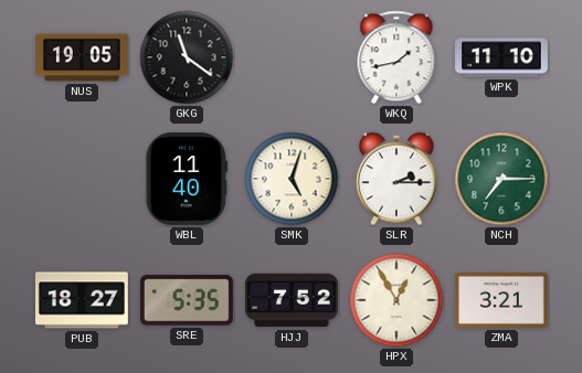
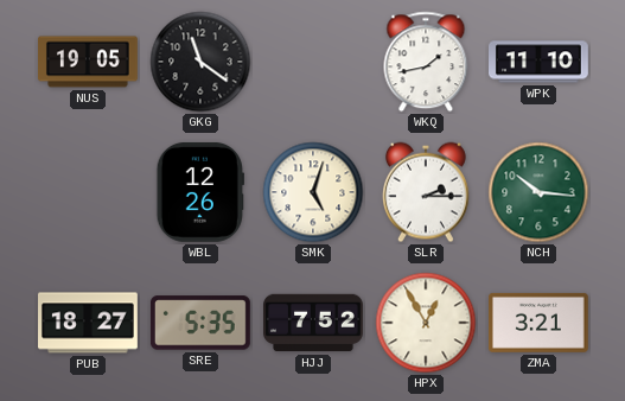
WBL: 11:40 -> 12:26 (200, 192)
NCH: 7:15 -> 10:16 (538, 192)
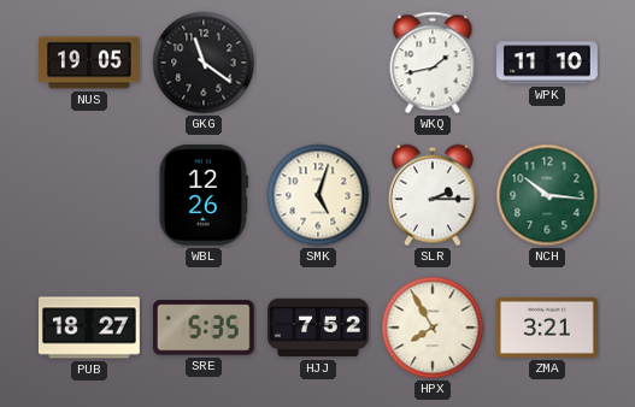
HPX: 12:55 -> 7:55 (433, 328)
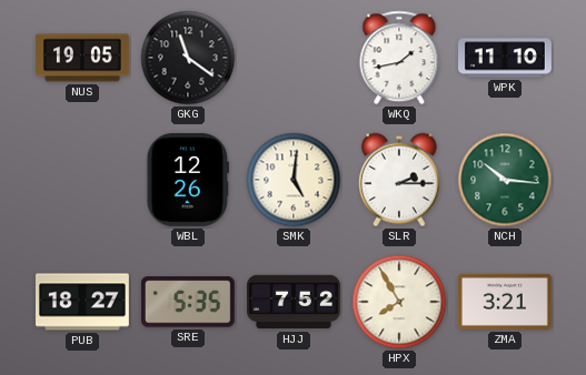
SMK: 5:03 -> 5:01 (294, 180)
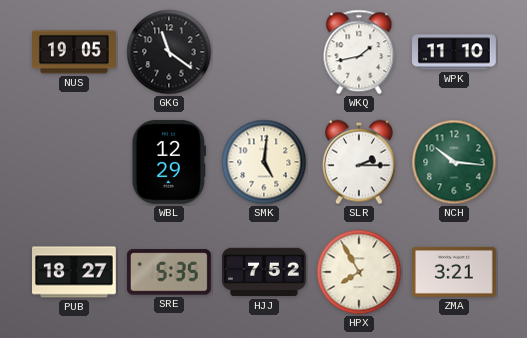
WBL: 12:26 -> 12:29 (169, 162)
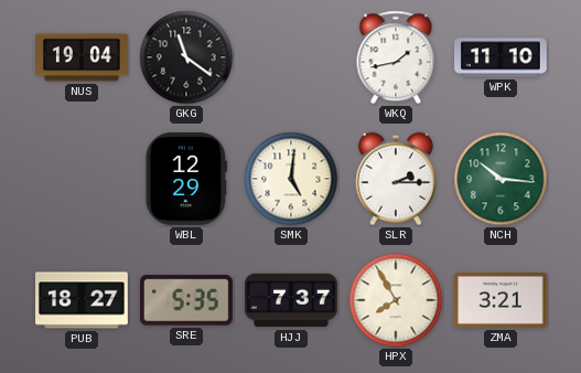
NUS: 19:05 -> 19:04 (83, 57)
HJJ: 7:52 -> 7:37 (292, 300)
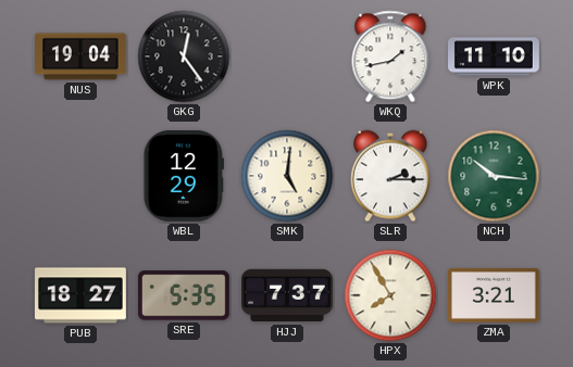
GKG: 11:21 -> 12:24 (184, 56)
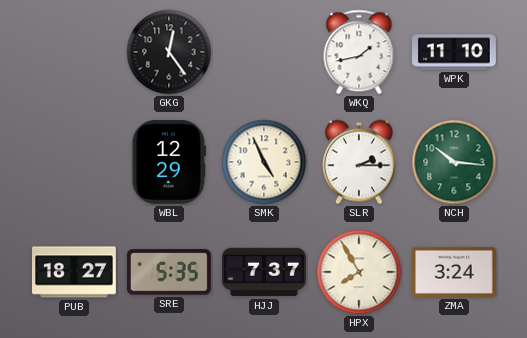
NUS: 19:04 -> none (82, 56)
SMK: 5:01 -> 4:56 (264, 162)
ZMA: 3:21 -> 3:24 (454, 272)
